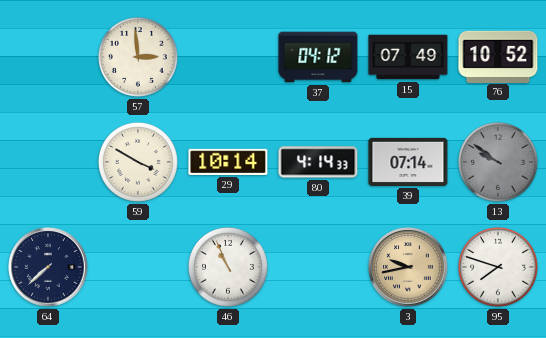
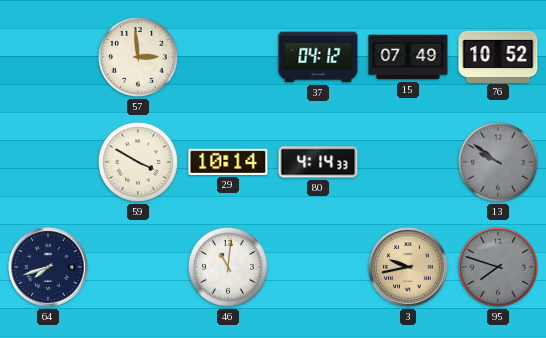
39: 07:14 -> none (408, 162)
64: 7:38 -> 7:42 (48, 267)
46: 10:56 -> 11:01 (228, 267)
95 dial: white -> grey (498, 267)
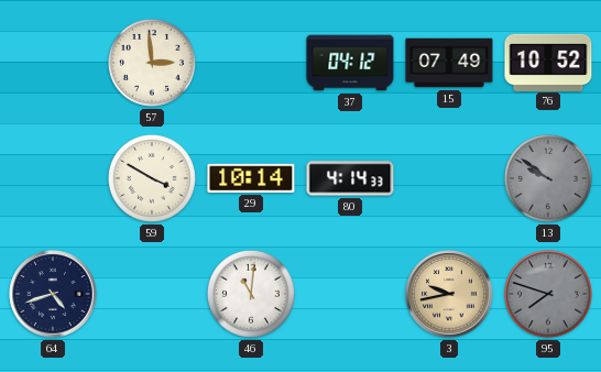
64: 7:42 -> 4:42 (53, 294)
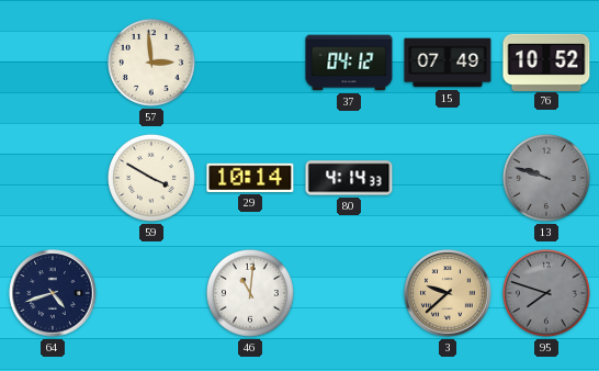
13: 9:51 -> 9:48 (546, 178)
3: 9:43 -> 9:38 (448, 293)
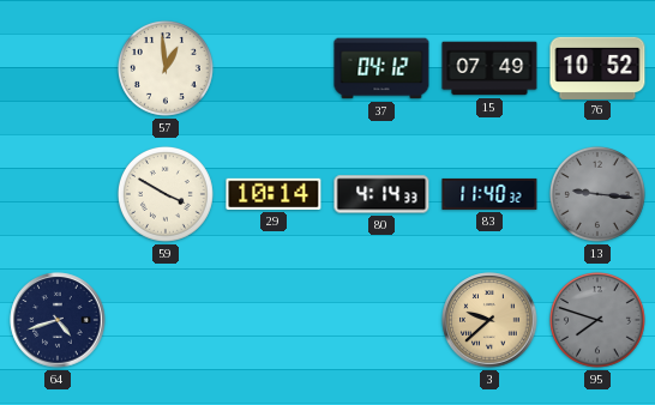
57: 2:59 -> 12:59 (166, 68)
83: none -> 11:40 (489, 194)
13: 9:48 -> 9:16 (597, 194)
46: 11:01 -> none (250, 293)
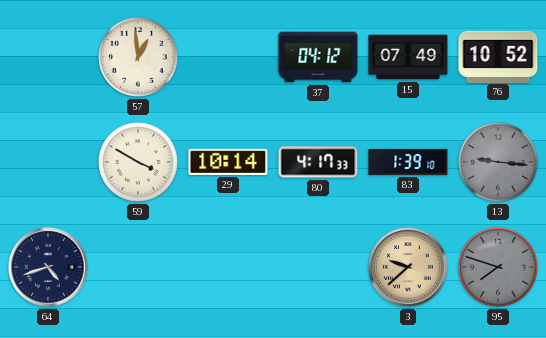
80: 4:14 -> 4:17 (318, 162)
83: 11:40 -> 1:39 (408, 162)
